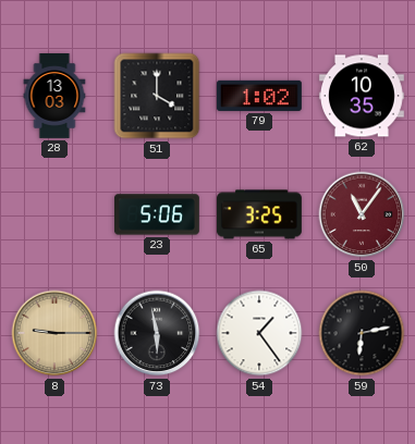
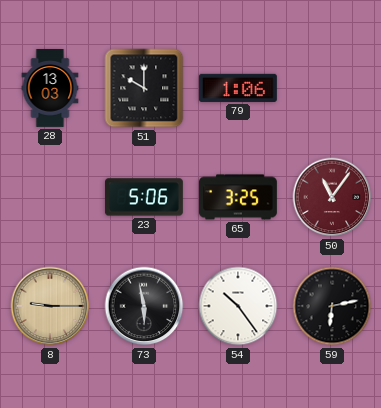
51: 4:00 -> 10:00 (144, 88)
79: 1:02 -> 1:06 (238, 88)
62: 10:35 -> none (362, 96)
54: 1:24 -> 10:24 (238, 306)
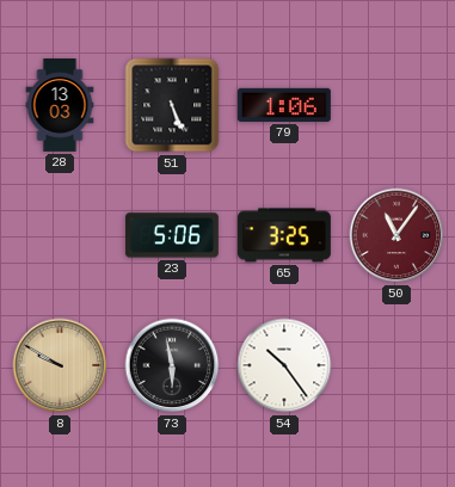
51: 10:00 -> 5:26 (172, 105)
8: 9:15 -> 9:50 (60, 365)
59: 6:13 -> none (332, 306)
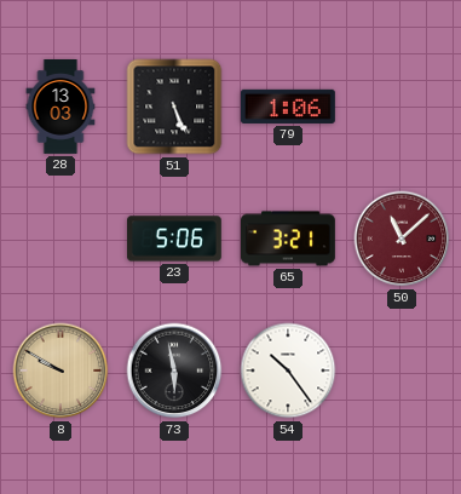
65: 3:25 -> 3:21 (289, 239)
50: 11:06 -> 11:08 (402, 239)
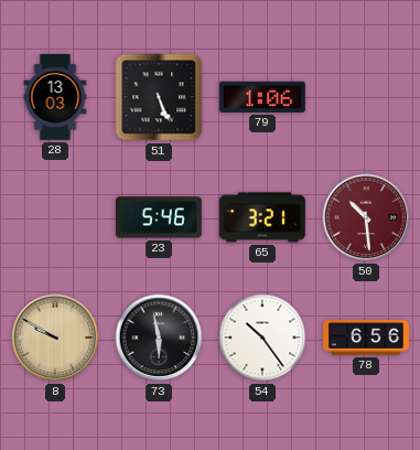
23: 5:06 -> 5:46 (160, 217)
50: 11:08 -> 10:29 (366, 217)
78: none -> 6:56 (367, 337)
